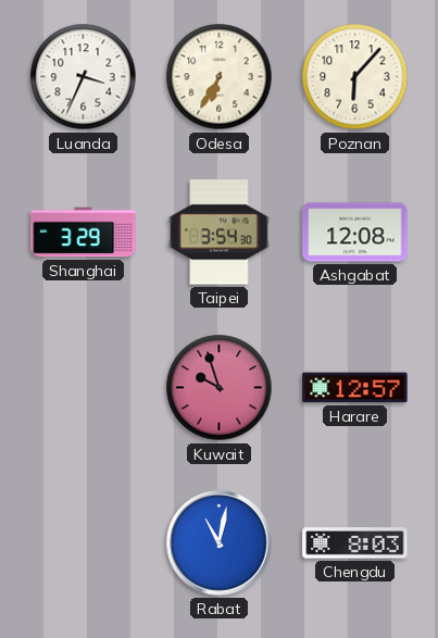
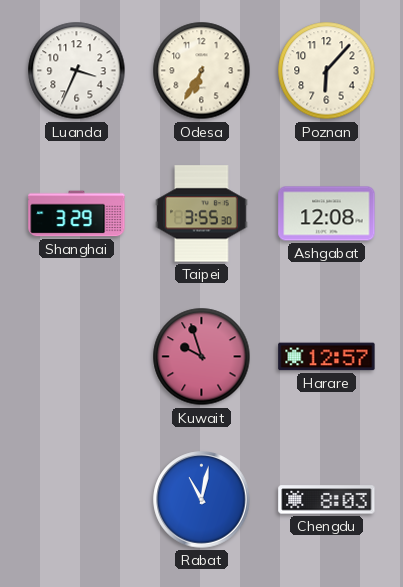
Taipei: 3:54 -> 3:55 (202, 214)
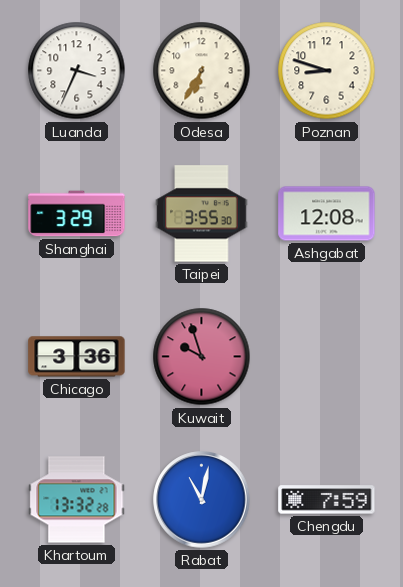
Poznan: 6:07 -> 8:48 (327, 71)
Chicago: none -> 3:36 (77, 357)
Harare: 12:57 -> none (327, 357)
Khartoum: none -> 13:32 (77, 500)
Chengdu: 8:03 -> 7:59 (327, 500)
